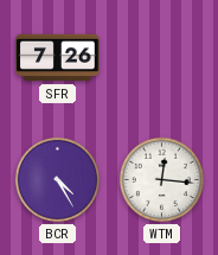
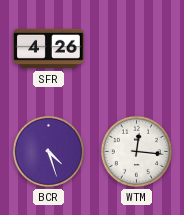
SFR: 7:26 -> 4:26 (49, 49)
BCR: 4:25 -> 4:27 (48, 151)
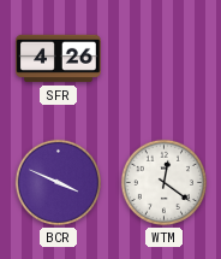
BCR: 4:27 -> 3:49 (58, 182)
WTM: 12:16 -> 12:21 (163, 182)
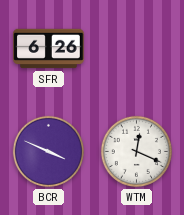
SFR: 4:26 -> 6:26 (49, 49)
WTM: 12:21 -> 12:19 (136, 151)
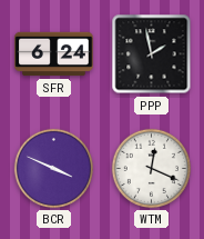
SFR: 6:26 -> 6:24 (54, 54)
PPP: none -> 1:58 (152, 54)
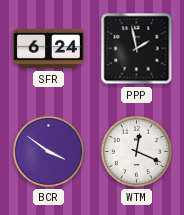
BCR: 3:49 -> 3:51 (48, 151)
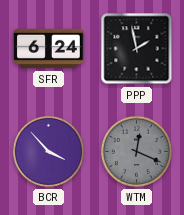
BCR: 3:51 -> 3:53 (48, 151)
WTM dial: white -> grey (136, 151)
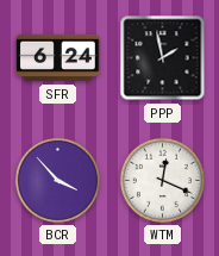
WTM dial: grey -> white (162, 180)
